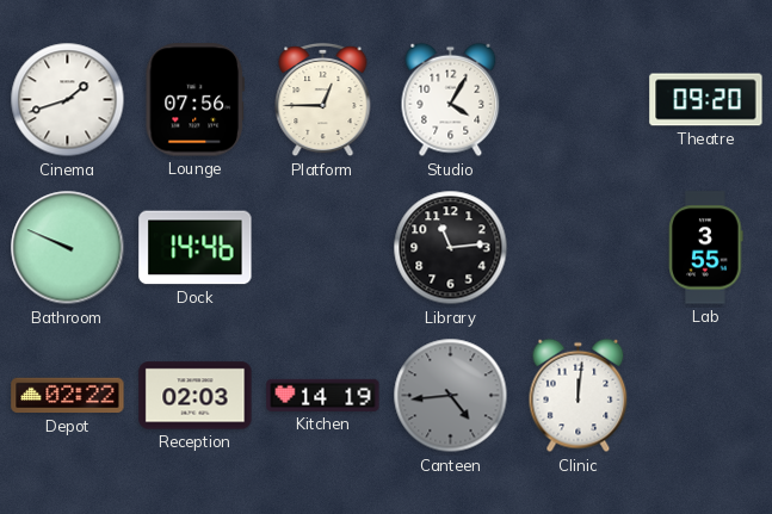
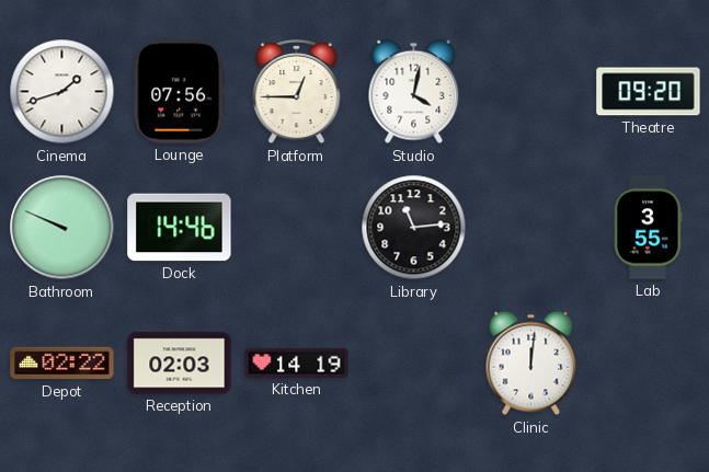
Studio: 4:05 -> 4:02 (414, 92)
Canteen: 4:44 -> none (451, 396)
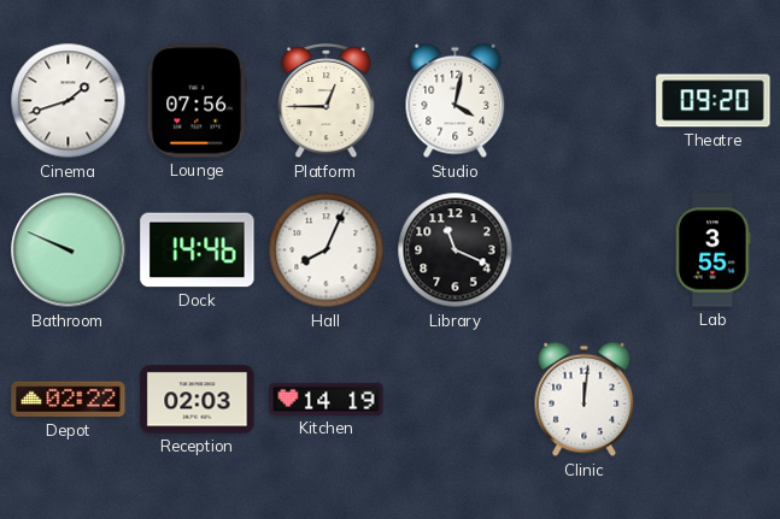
Hall: none -> 8:04 (327, 250)
Library: 11:14 -> 11:19 (456, 250)
